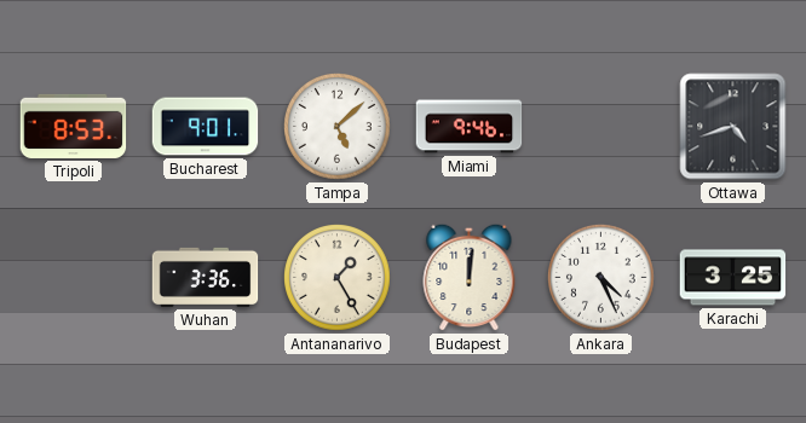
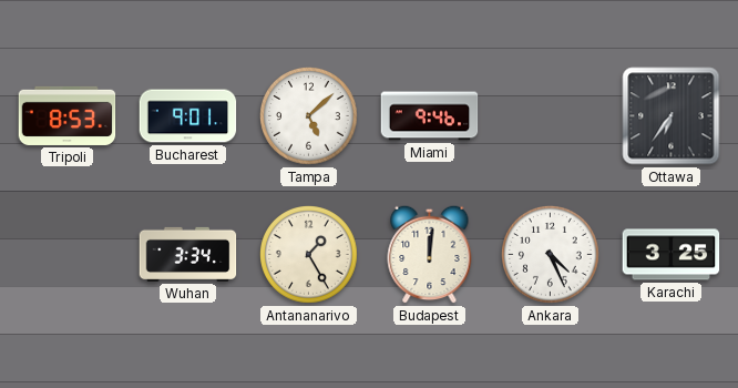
Ottawa: 4:42 -> 6:36 (672, 116)
Wuhan: 3:36 -> 3:34 (188, 254)
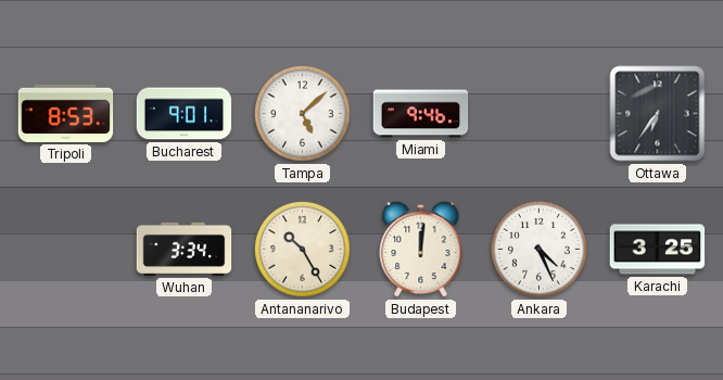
Antananarivo: 1:25 -> 10:25 (303, 250)
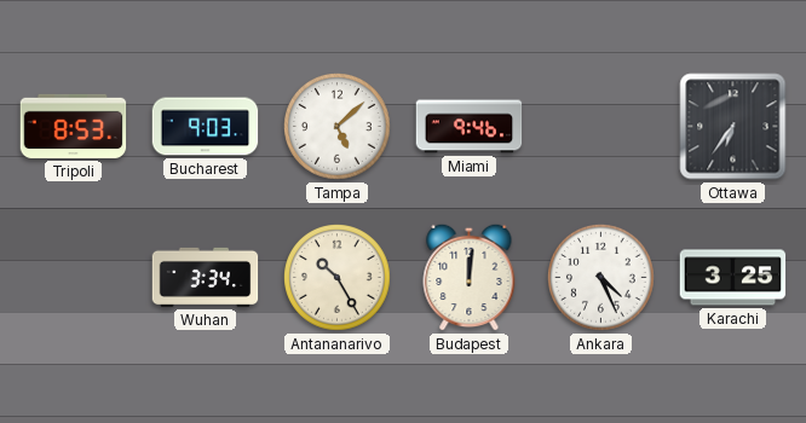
Bucharest: 9:01 -> 9:03 (206, 127)
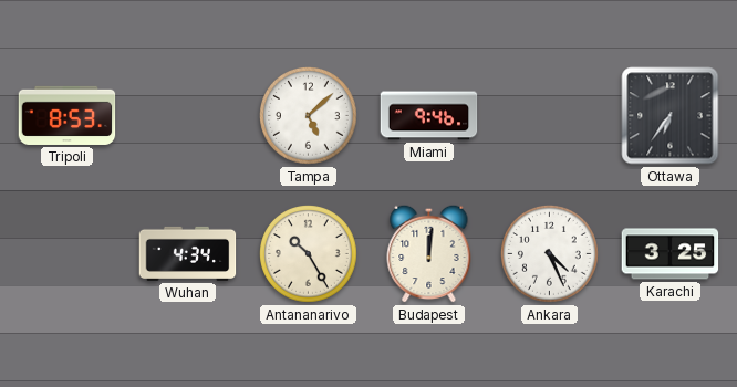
Bucharest: 9:03 -> none (206, 127)
Wuhan: 3:34 -> 4:34 (188, 253)
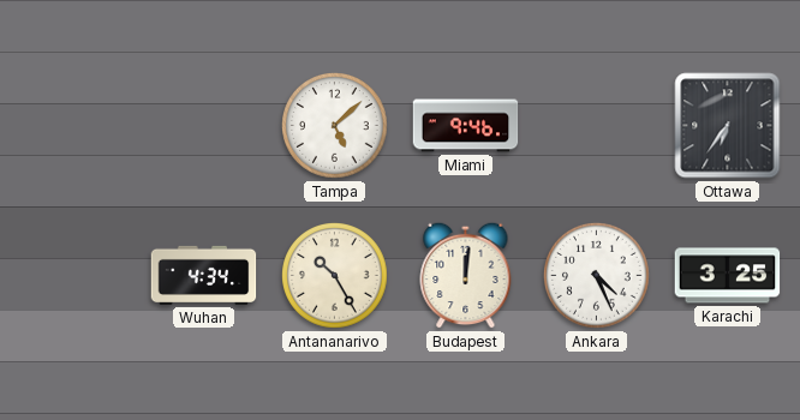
Tripoli: 8:53 -> none (68, 115)
